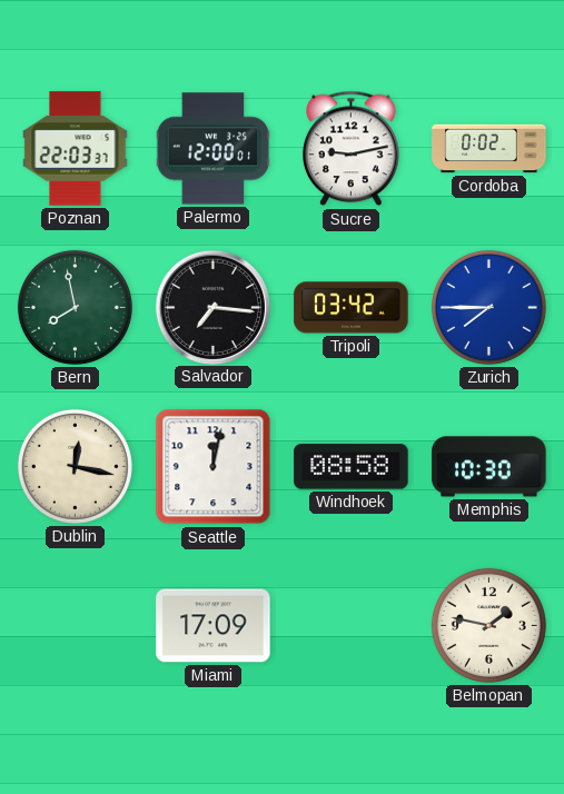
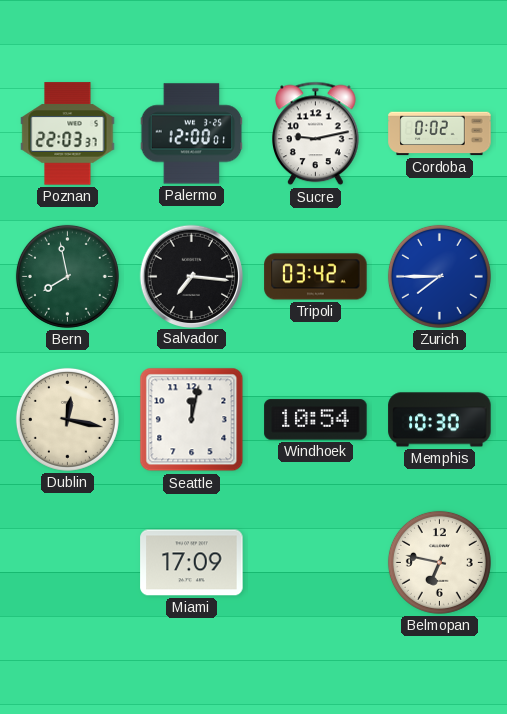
Windhoek: 08:58 -> 10:54 (316, 420)
Belmopan: 1:47 -> 6:47 (439, 562)
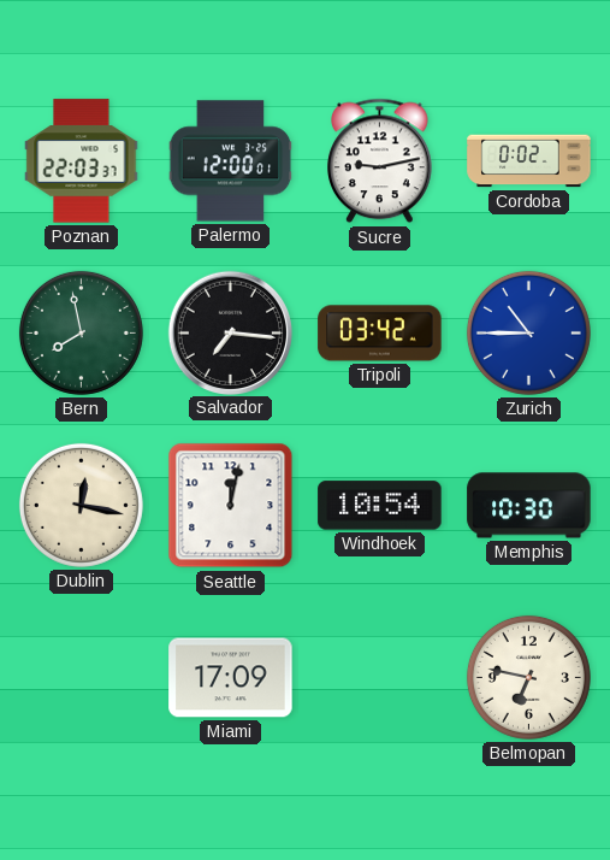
Zurich: 7:45 -> 10:45 (528, 332)
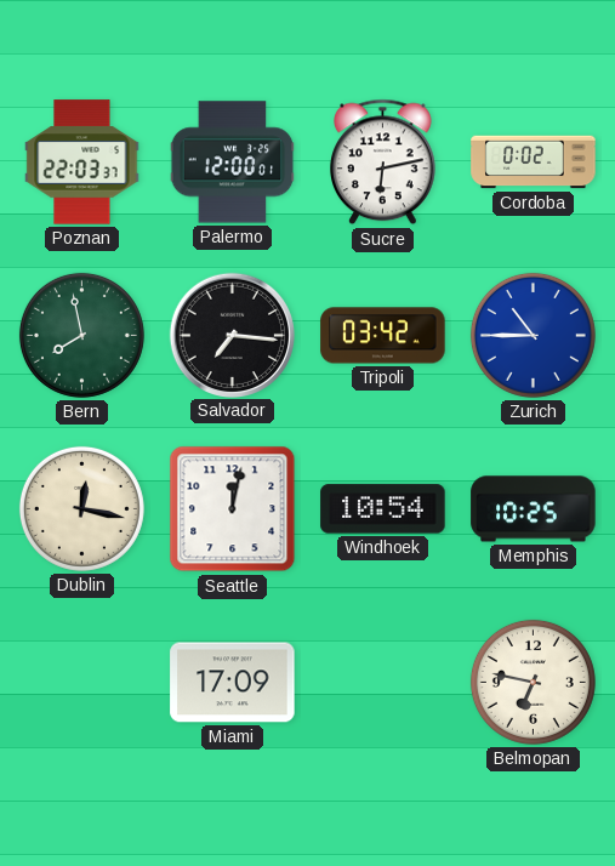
Sucre: 9:13 -> 6:13 (383, 163)
Memphis: 10:30 -> 10:25 (534, 509)
